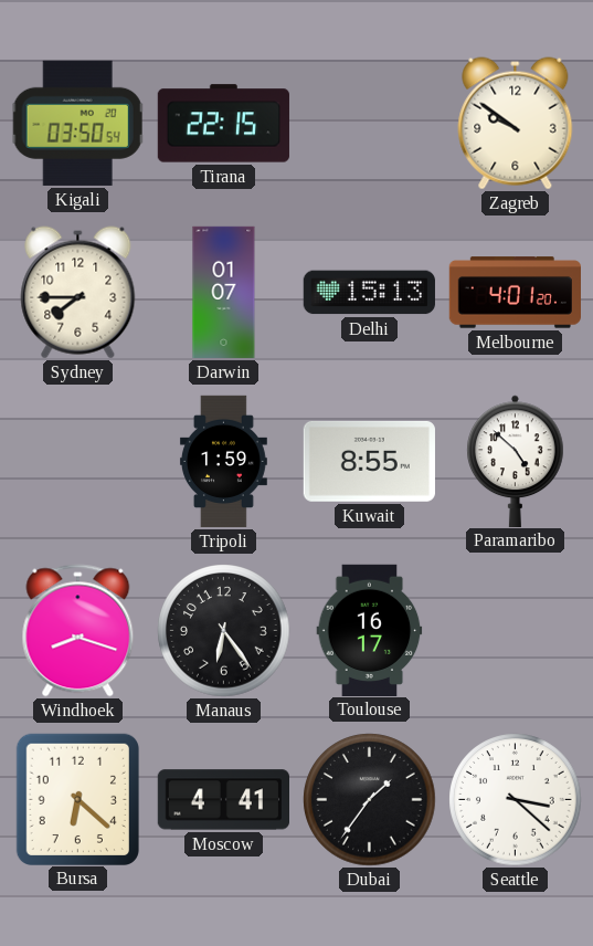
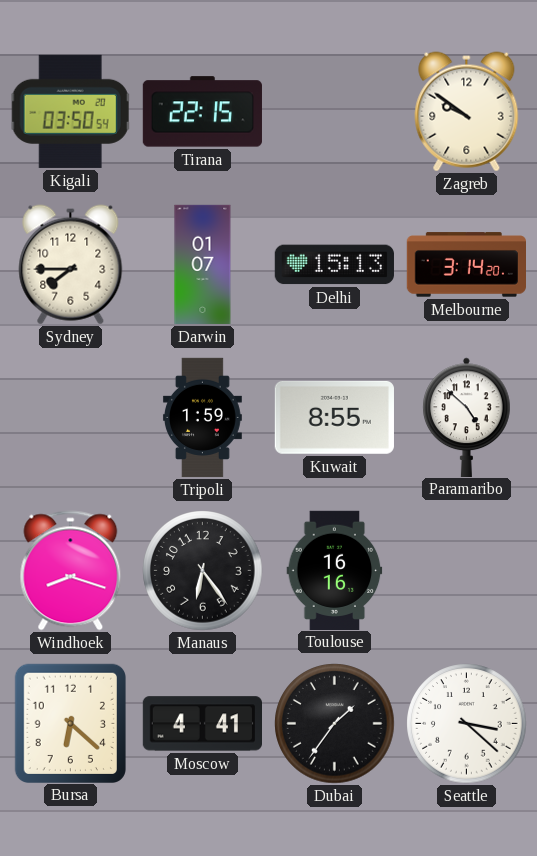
Melbourne: 4:01 -> 3:14 (466, 265)
Toulouse: 16:17 -> 16:16 (335, 570)
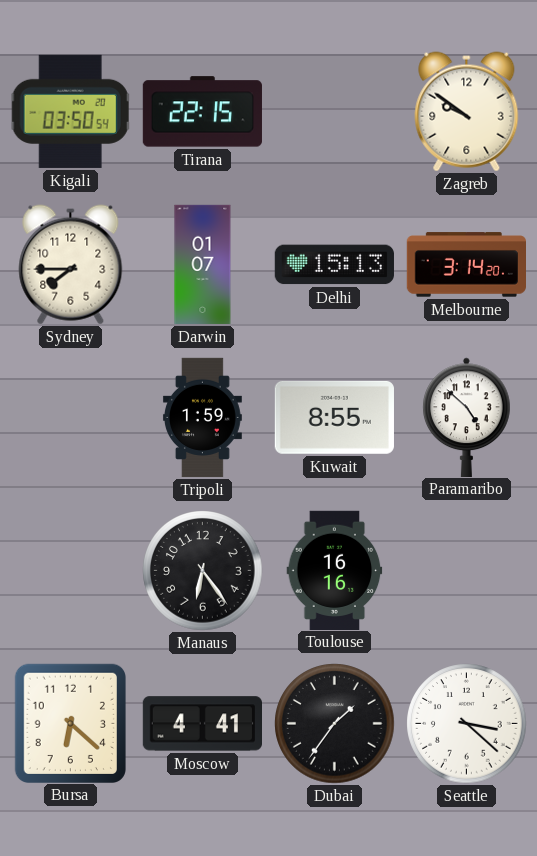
Windhoek: 8:18 -> none (71, 571)
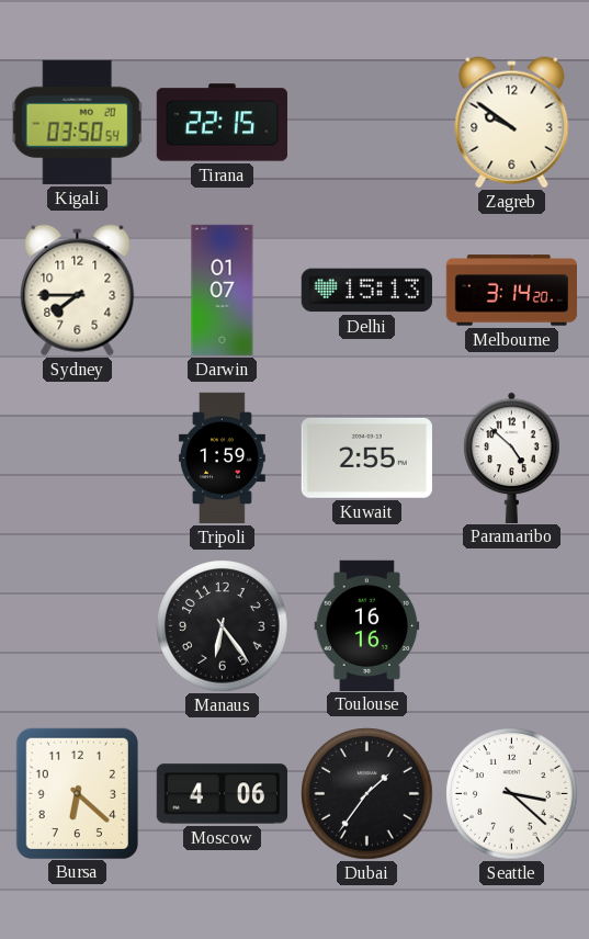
Kuwait: 8:55 -> 2:55 (366, 457)
Moscow: 4:41 -> 4:06 (222, 794)
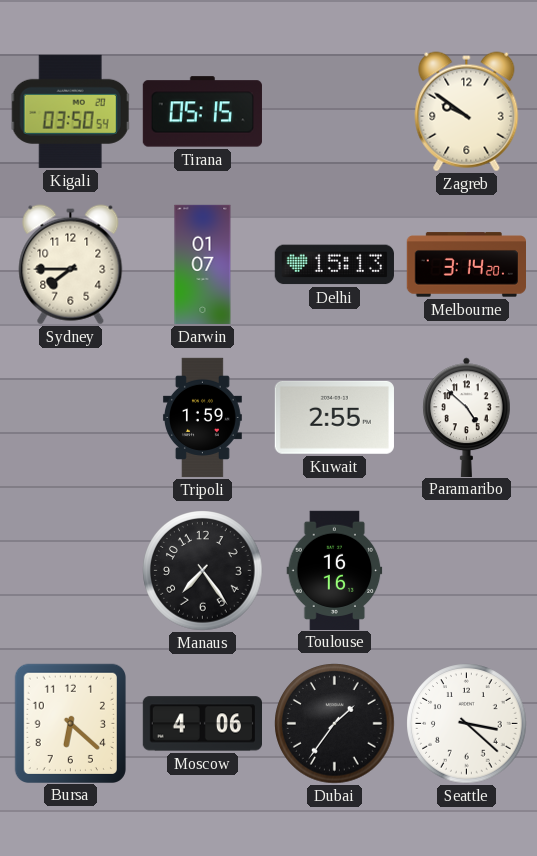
Tirana: 22:15 -> 05:15 (202, 112)
Manaus: 6:24 -> 7:24 (203, 571)
